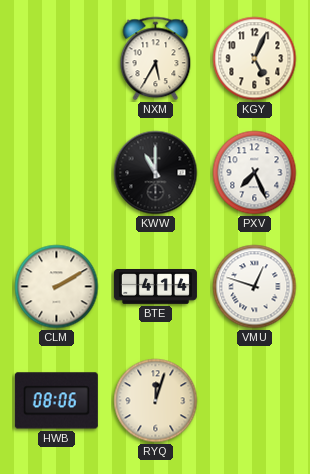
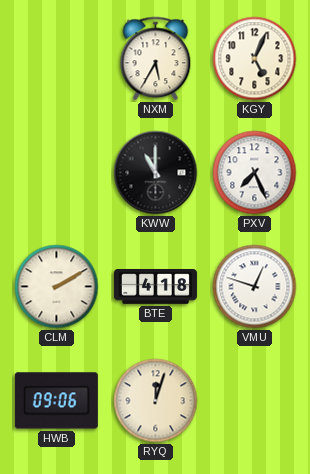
BTE: 4:14 -> 4:18 (155, 287)
HWB: 08:06 -> 09:06 (56, 401)
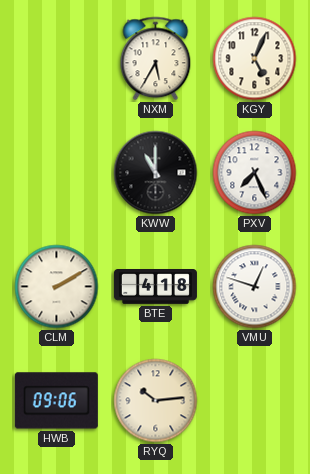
RYQ: 12:03 -> 10:14 (156, 401)
